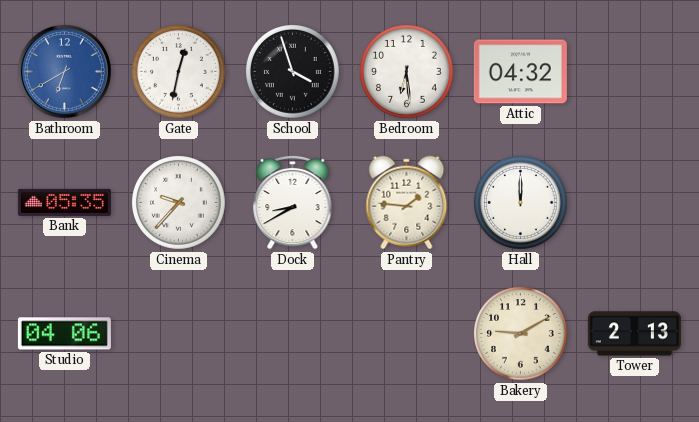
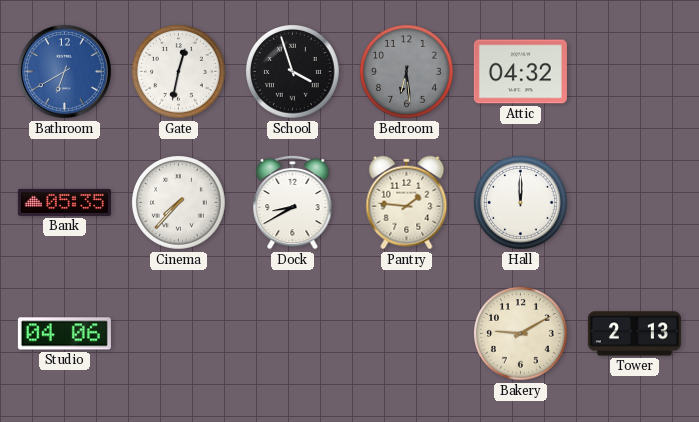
Bedroom dial: white -> grey (407, 72)
Cinema: 9:37 -> 7:37 (179, 203)
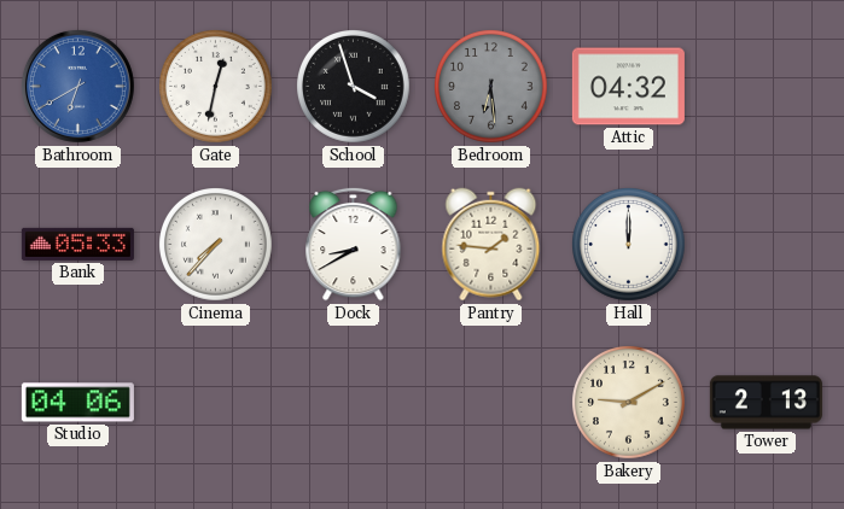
Bank: 05:35 -> 05:33 (77, 244)
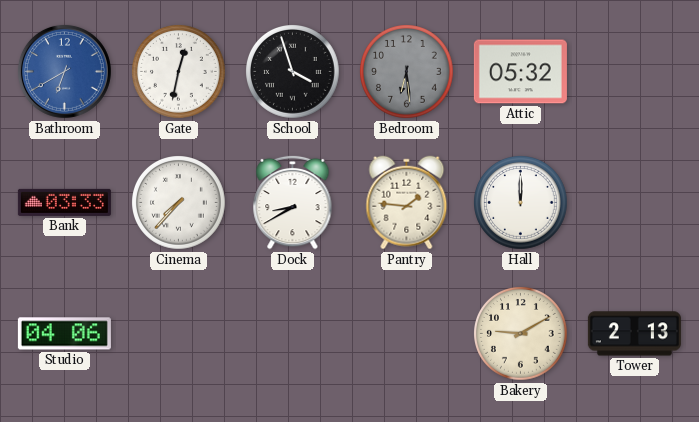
Attic: 04:32 -> 05:32 (520, 72)
Bank: 05:33 -> 03:33 (64, 202)
